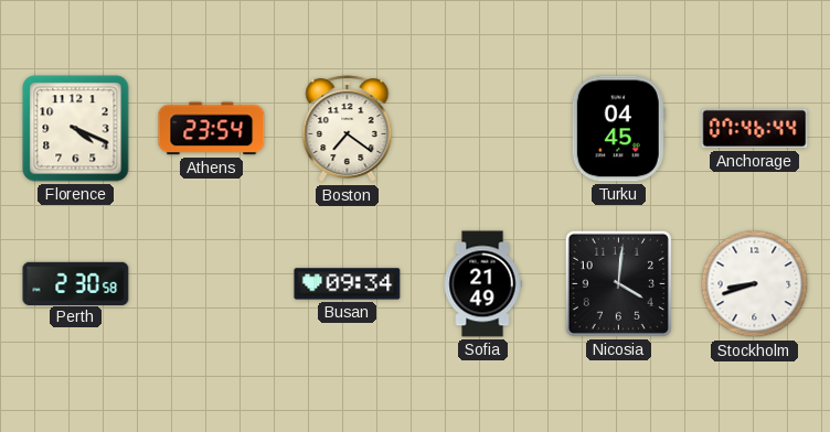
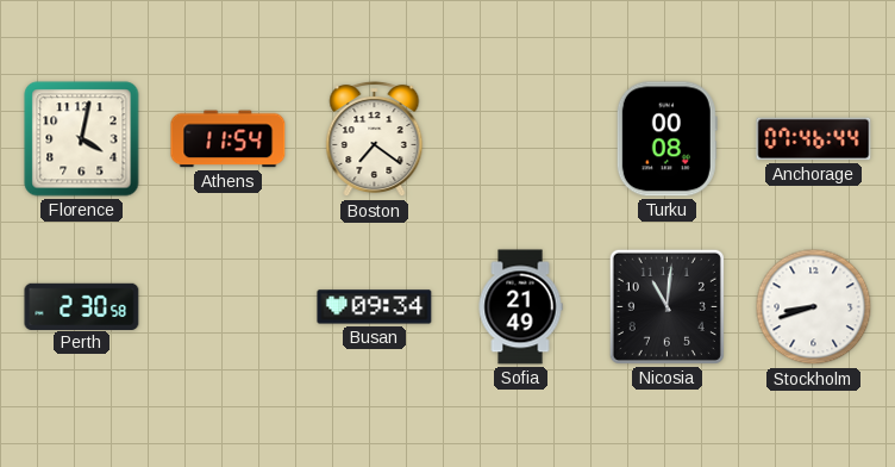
Florence: 4:19 -> 4:02 (82, 139)
Athens: 23:54 -> 11:54 (229, 139)
Turku: 04:45 -> 00:08 (666, 139)
Nicosia: 4:01 -> 11:01 (666, 306)
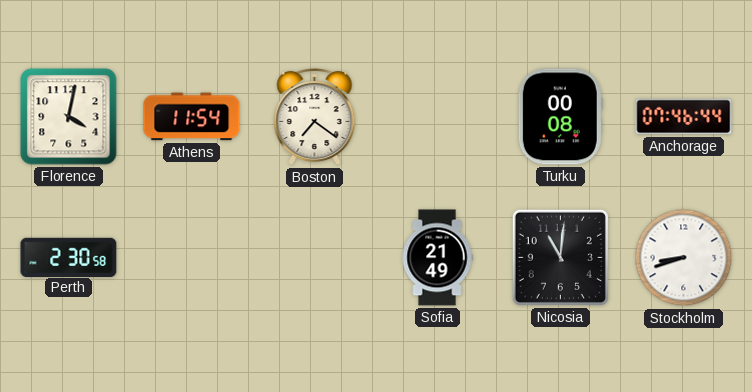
Busan: 09:34 -> none (375, 307)
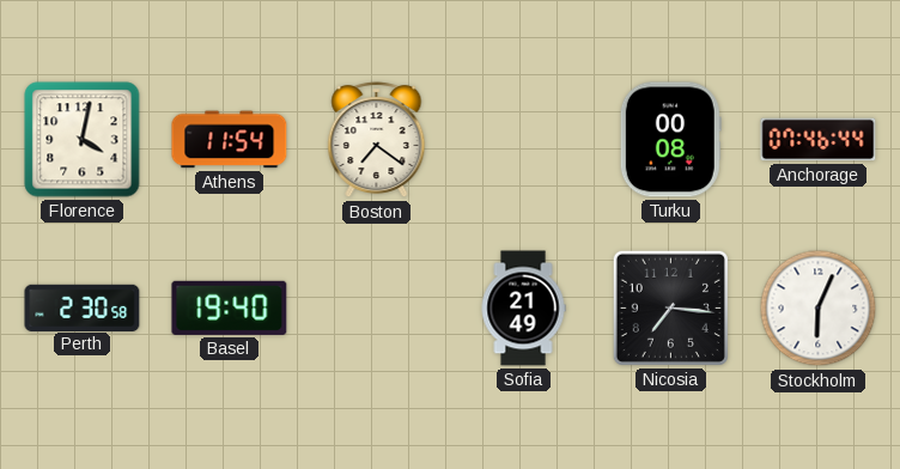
Basel: none -> 19:40 (230, 307)
Nicosia: 11:01 -> 7:16 (670, 307)
Stockholm: 8:42 -> 6:04 (819, 309)
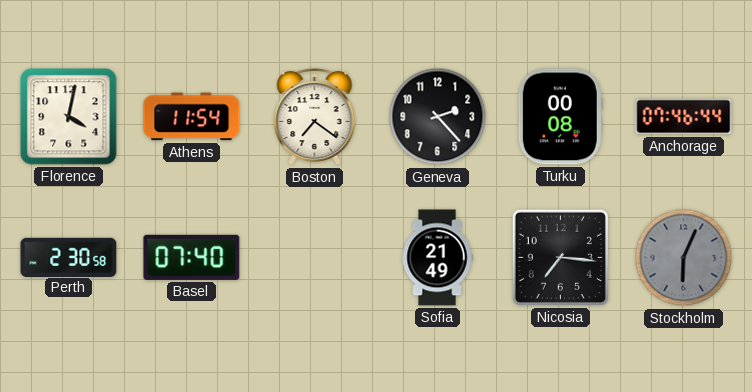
Geneva: none -> 2:23 (438, 117)
Basel: 19:40 -> 07:40 (192, 257)
Stockholm dial: white -> grey (684, 258)
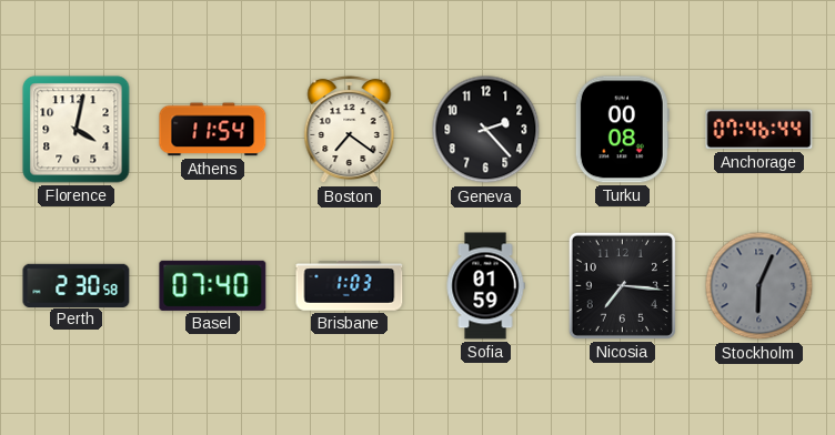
Brisbane: none -> 1:03 (350, 286)
Sofia: 21:49 -> 01:59 (485, 286)
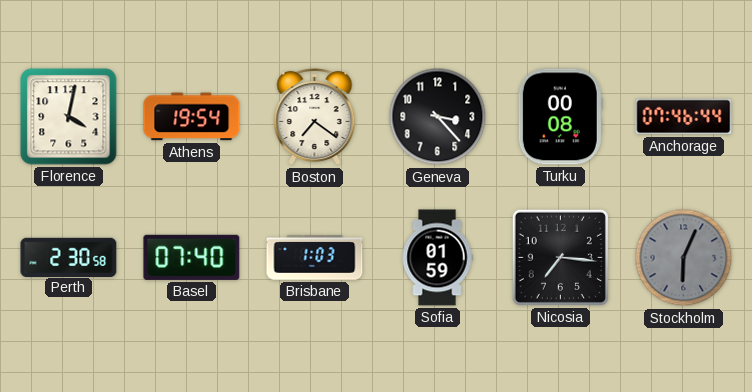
Athens: 11:54 -> 19:54 (192, 117)
Geneva: 2:23 -> 3:23 (438, 117)
